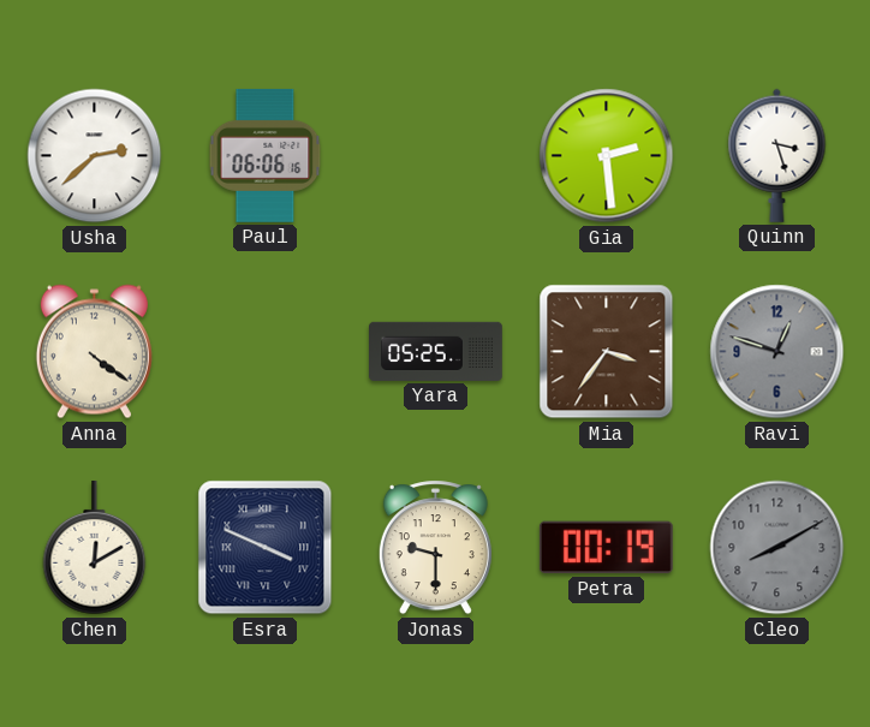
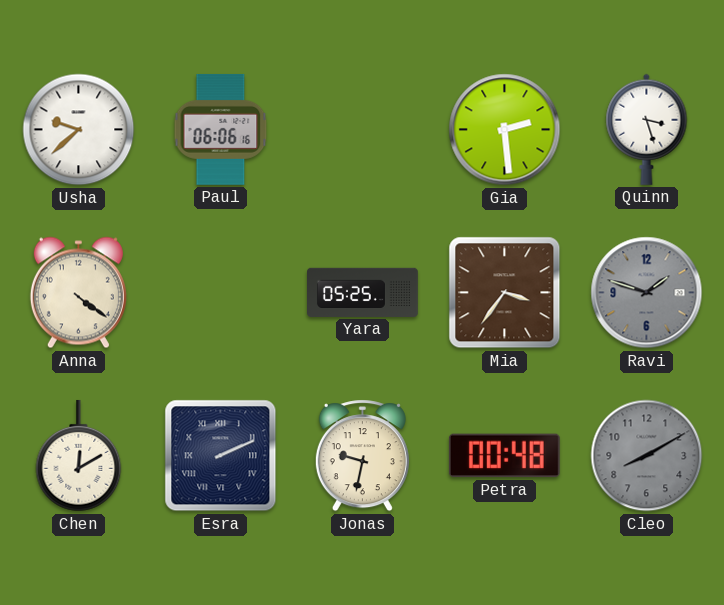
Usha: 2:38 -> 9:38 (79, 130)
Ravi: 12:48 -> 1:48 (647, 293)
Esra: 3:49 -> 2:11 (221, 456)
Jonas: 9:30 -> 9:32 (362, 456)
Petra: 00:19 -> 00:48 (504, 456)
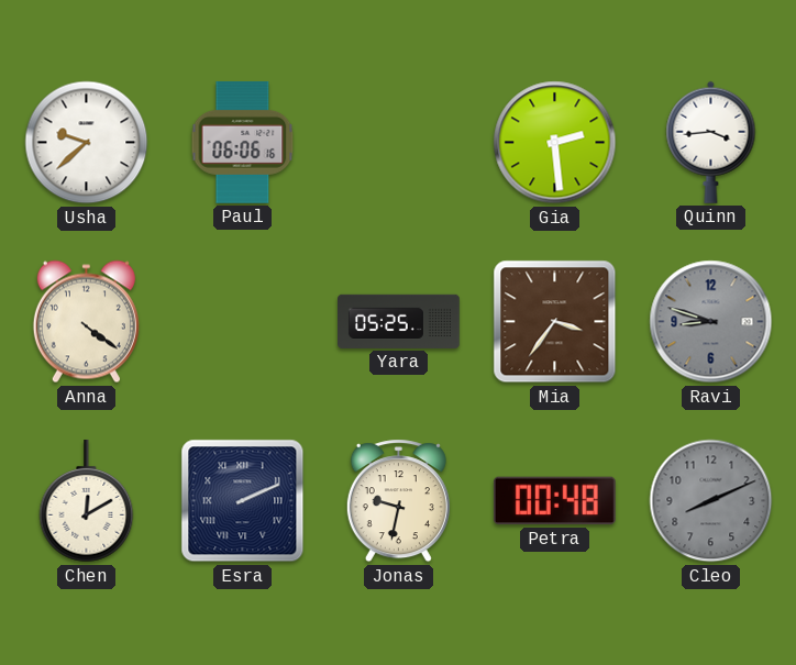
Quinn: 3:27 -> 3:44 (711, 142)
Ravi: 1:48 -> 8:48 (711, 322)
Cleo: 8:10 -> 8:11 (711, 501)
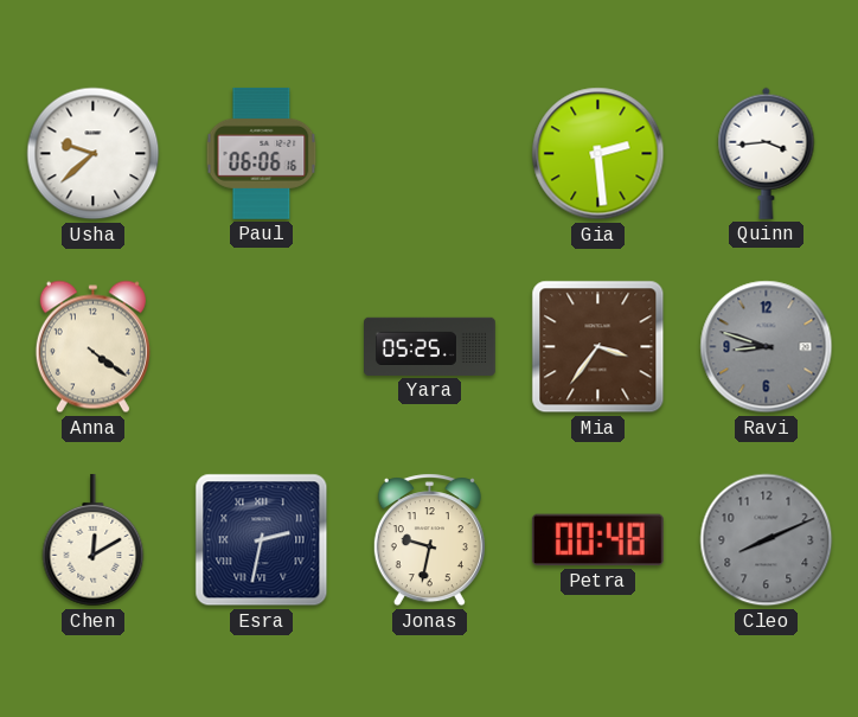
Esra: 2:11 -> 2:32 (262, 540)
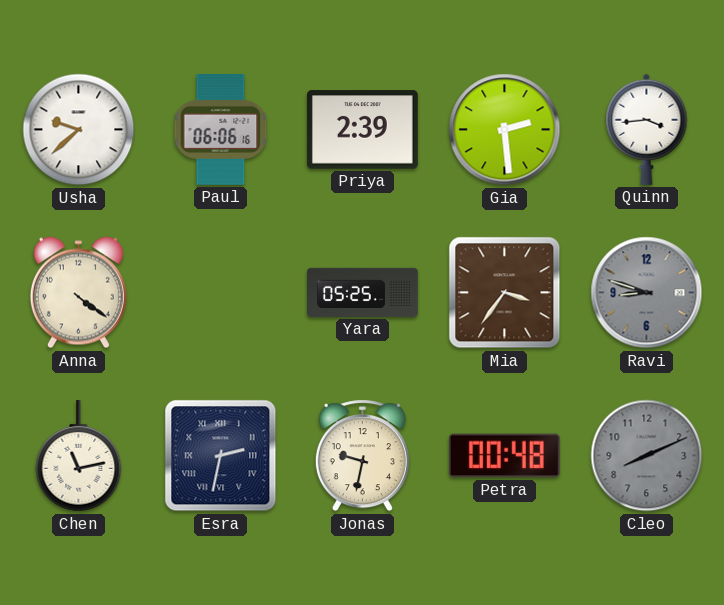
Priya: none -> 2:39 (362, 130)
Chen: 12:10 -> 11:13 (79, 456)
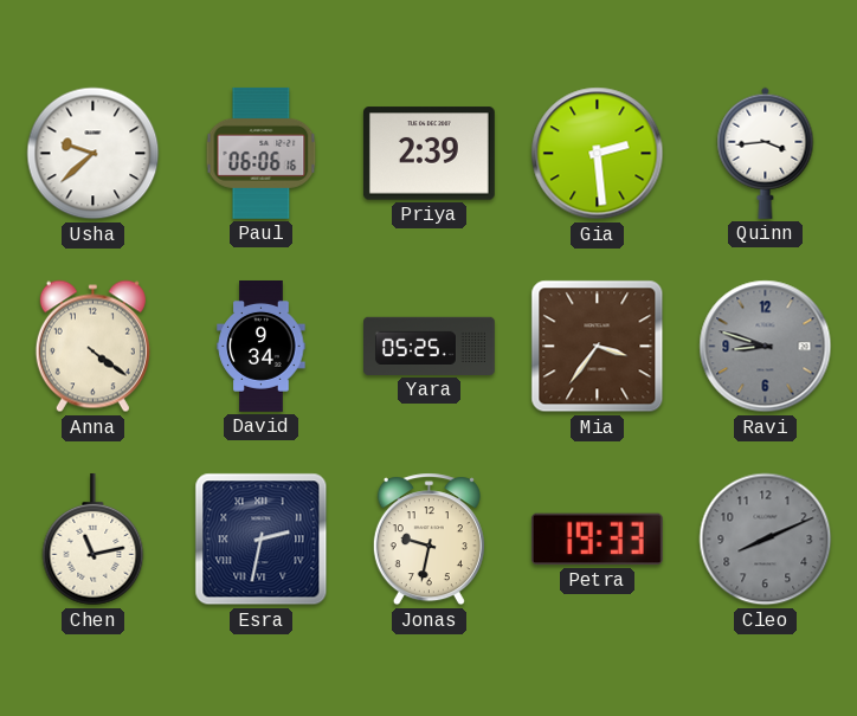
David: none -> 9:34 (262, 347)
Petra: 00:48 -> 19:33 (597, 540)
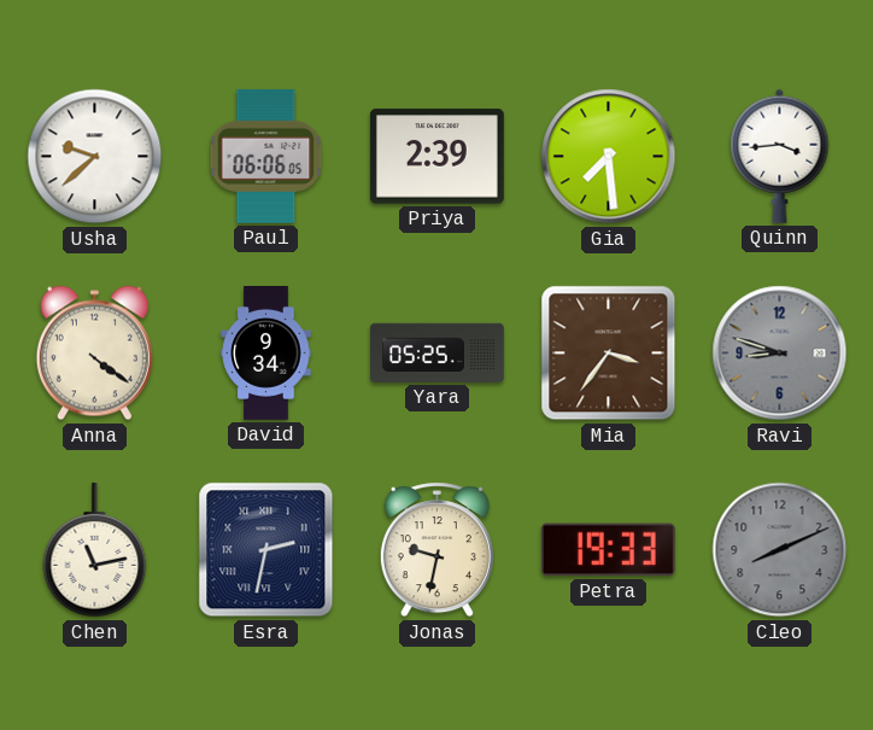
Paul: 06:06:16 -> 06:06:05 (266, 156)
Gia: 2:29 -> 7:29 (609, 157)
